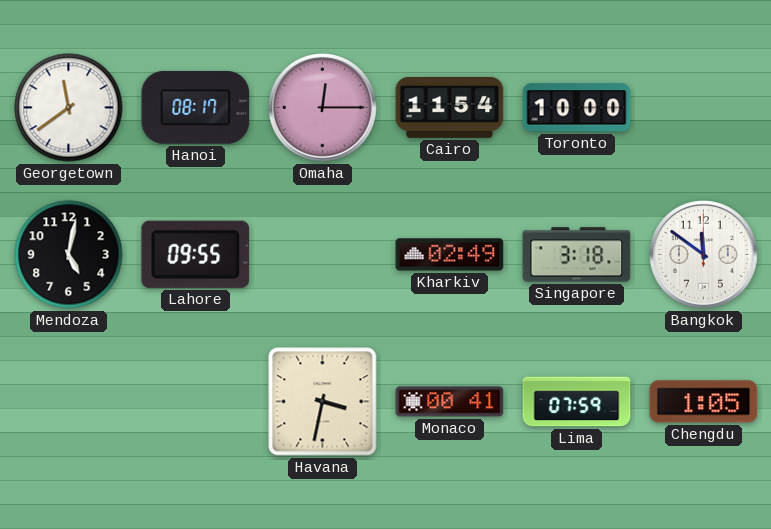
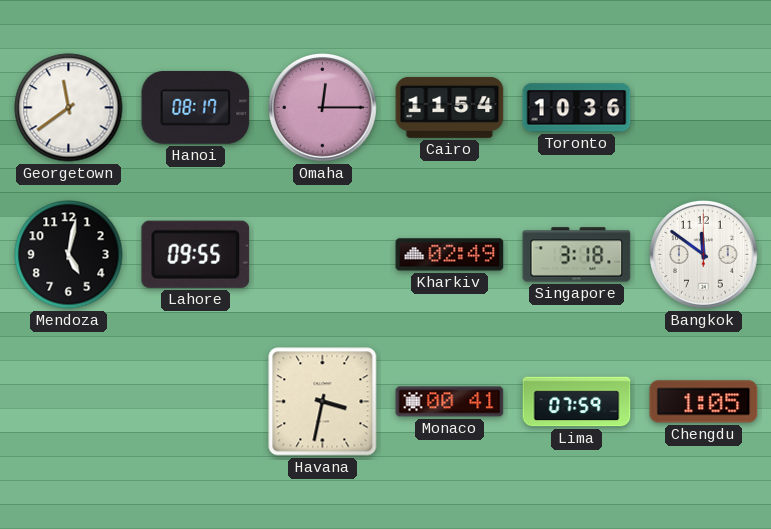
Toronto: 10:00 -> 10:36 (577, 108)
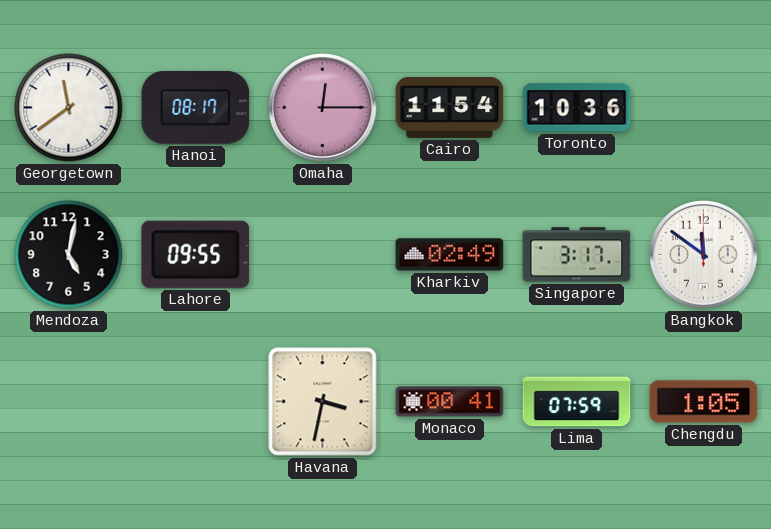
Singapore: 3:18 -> 3:17 (577, 255)
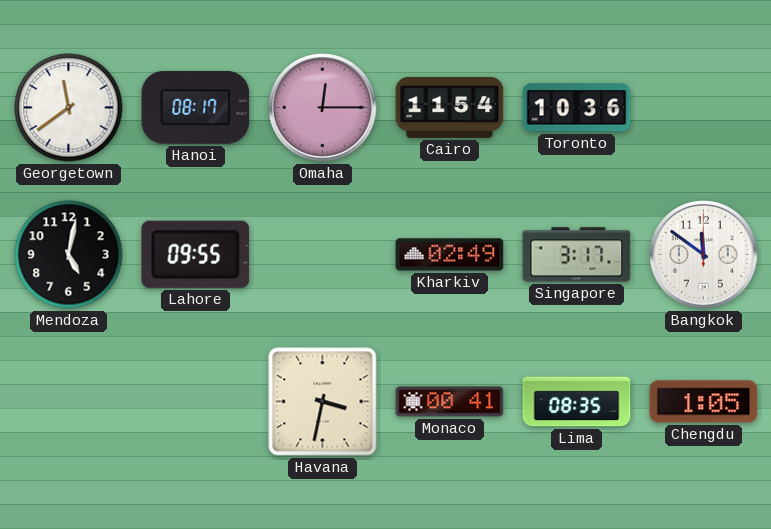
Lima: 07:59 -> 08:35 (577, 402)
